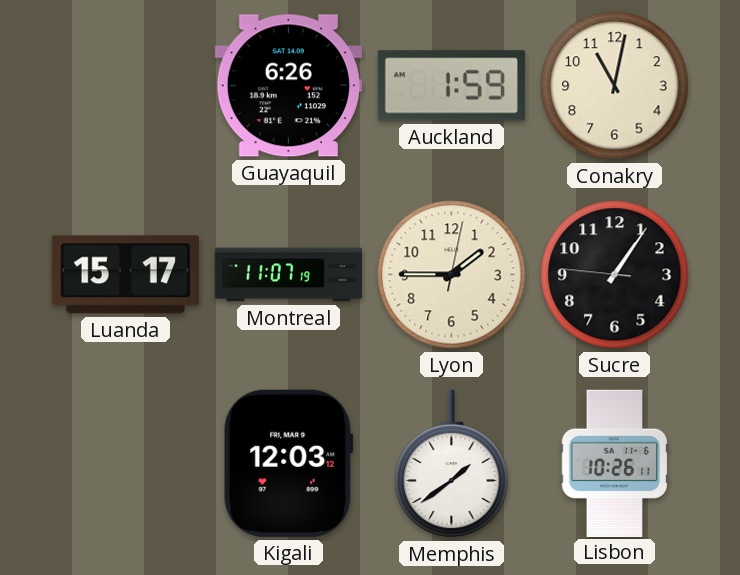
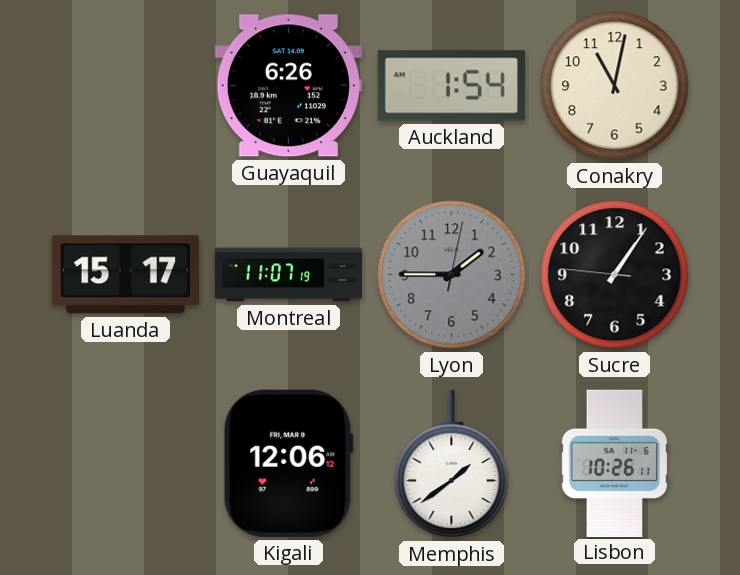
Auckland: 1:59 -> 1:54 (451, 86)
Lyon dial: cream -> grey (452, 275)
Kigali: 12:03 -> 12:06 (288, 463)
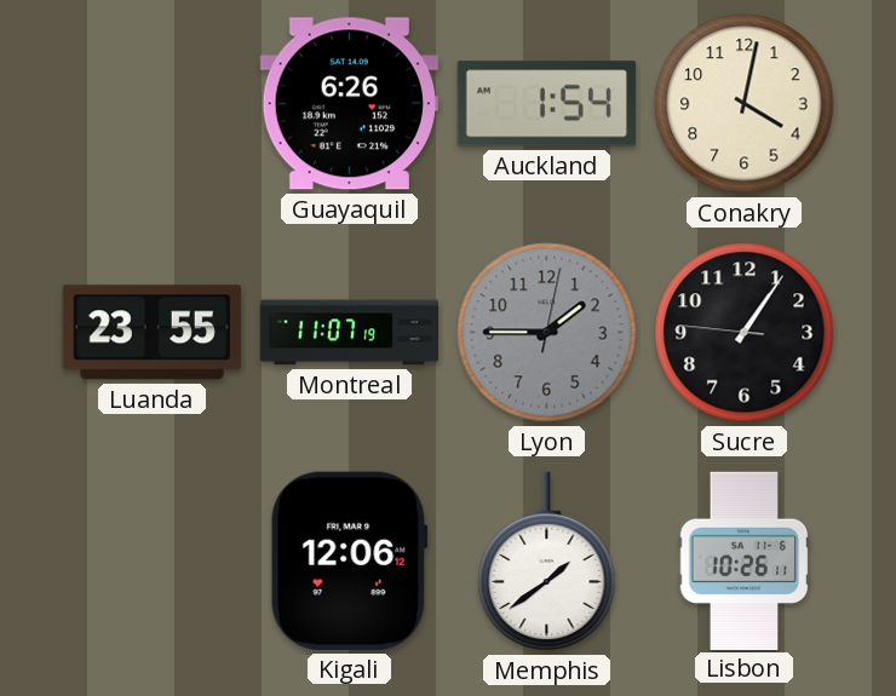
Conakry: 11:02 -> 4:02 (745, 104)
Luanda: 15:17 -> 23:55 (151, 333)
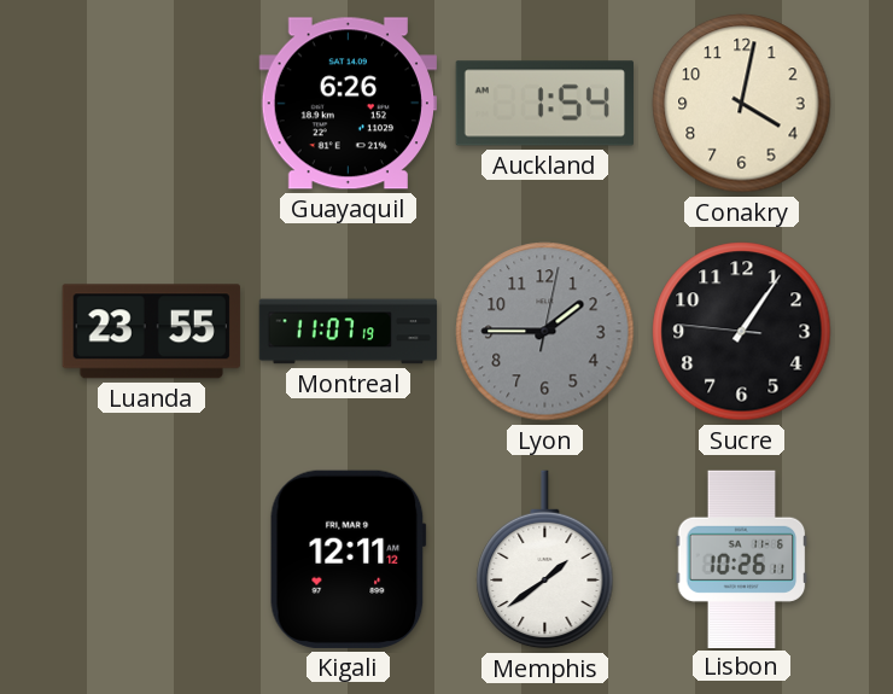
Kigali: 12:06 -> 12:11 (348, 559)
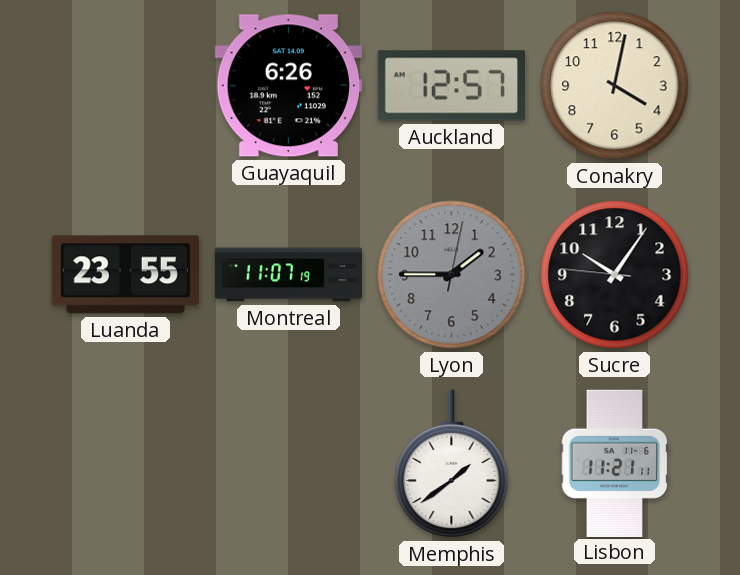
Auckland: 1:54 -> 12:57 (451, 86)
Sucre: 1:05 -> 10:05 (615, 275)
Kigali: 12:11 -> none (348, 559)
Lisbon: 10:26 -> 11:21 (615, 463)
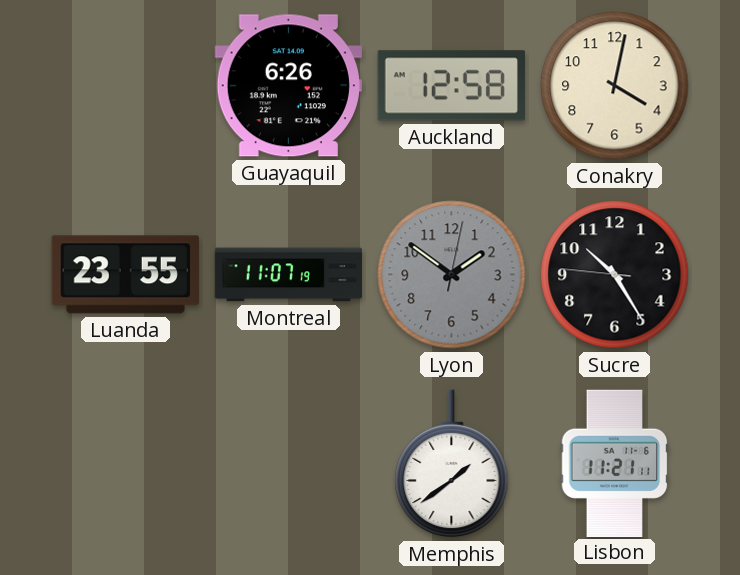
Auckland: 12:57 -> 12:58 (451, 86)
Lyon: 1:45 -> 1:51 (452, 275)
Sucre: 10:05 -> 10:24 (615, 275)
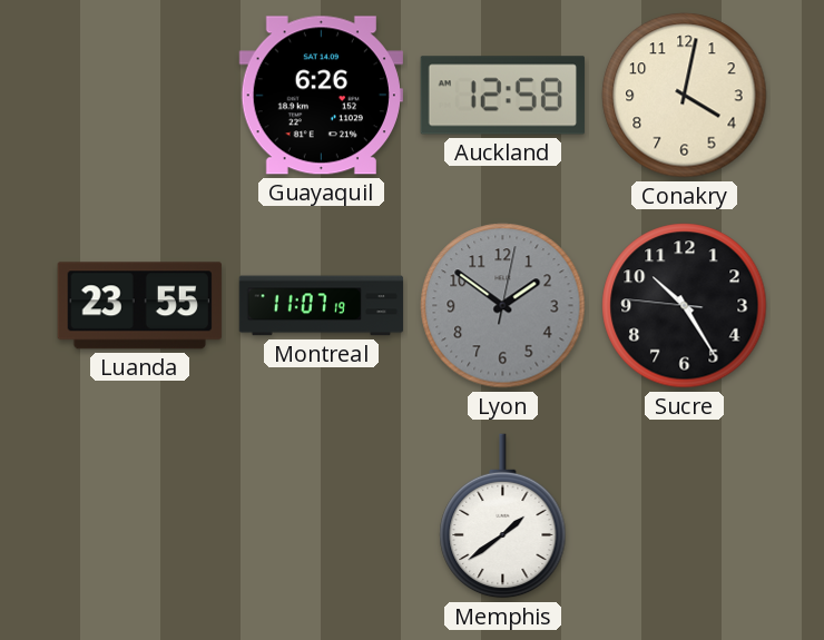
Lisbon: 11:21 -> none (615, 463)
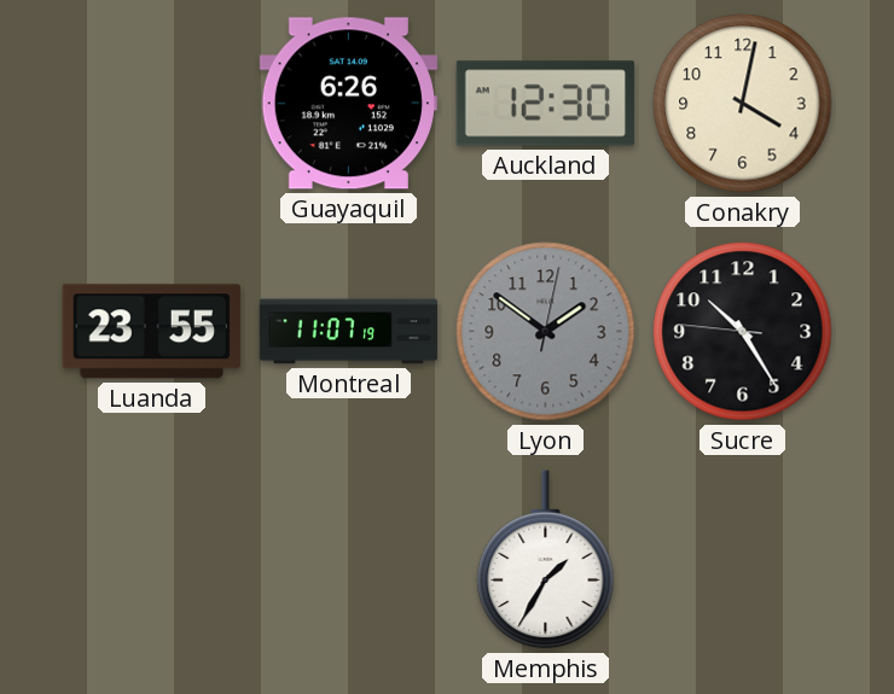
Auckland: 12:58 -> 12:30 (545, 104)
Memphis: 1:39 -> 1:35 (546, 560)
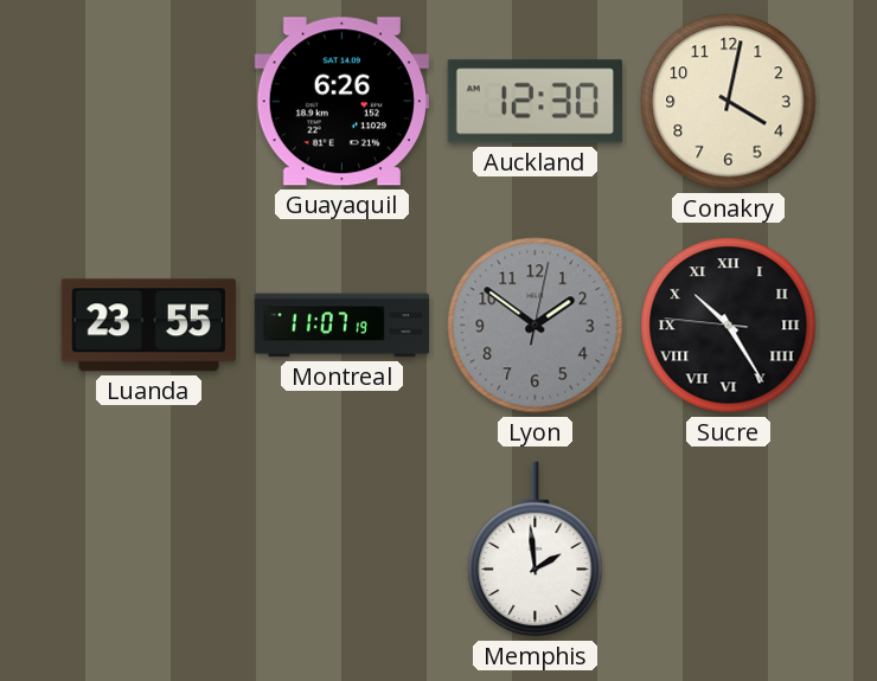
Sucre numerals: Arabic -> Roman (729, 326)
Memphis: 1:35 -> 1:59 (536, 550)
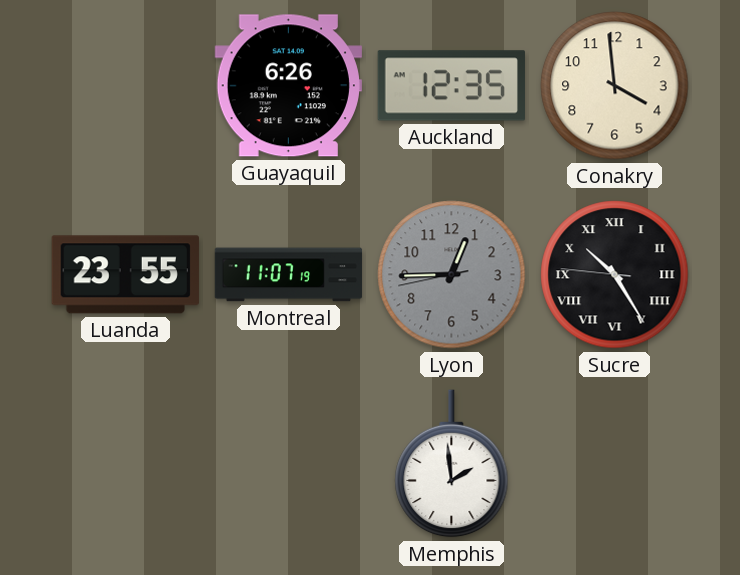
Auckland: 12:30 -> 12:35 (451, 86)
Conakry: 4:02 -> 3:59 (615, 86)
Lyon: 1:51 -> 12:44 (452, 275)
